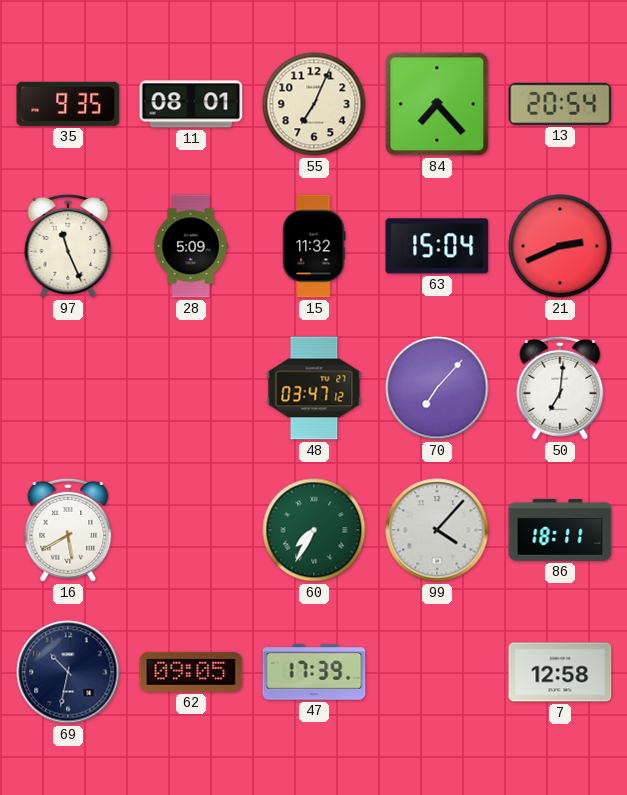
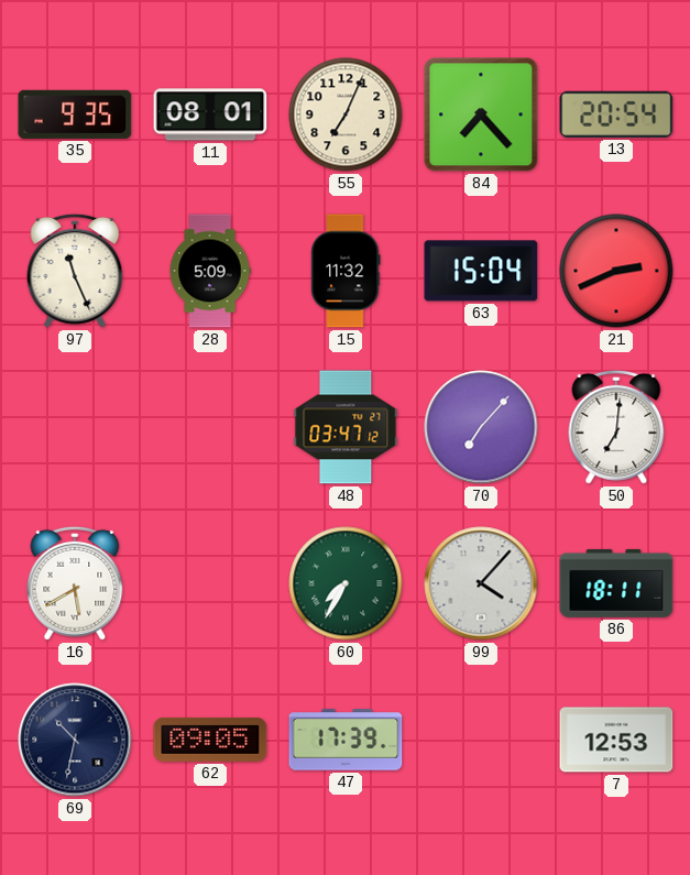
7: 12:58 -> 12:53 (616, 740)
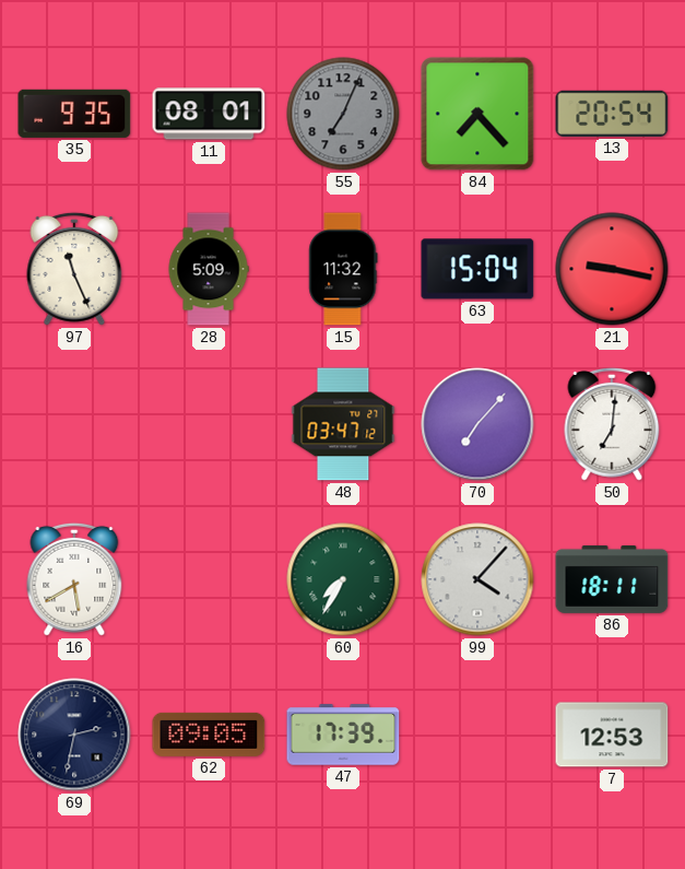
55 dial: cream -> grey (343, 114)
21: 2:41 -> 9:17 (612, 269)
69: 10:32 -> 2:32 (74, 735)
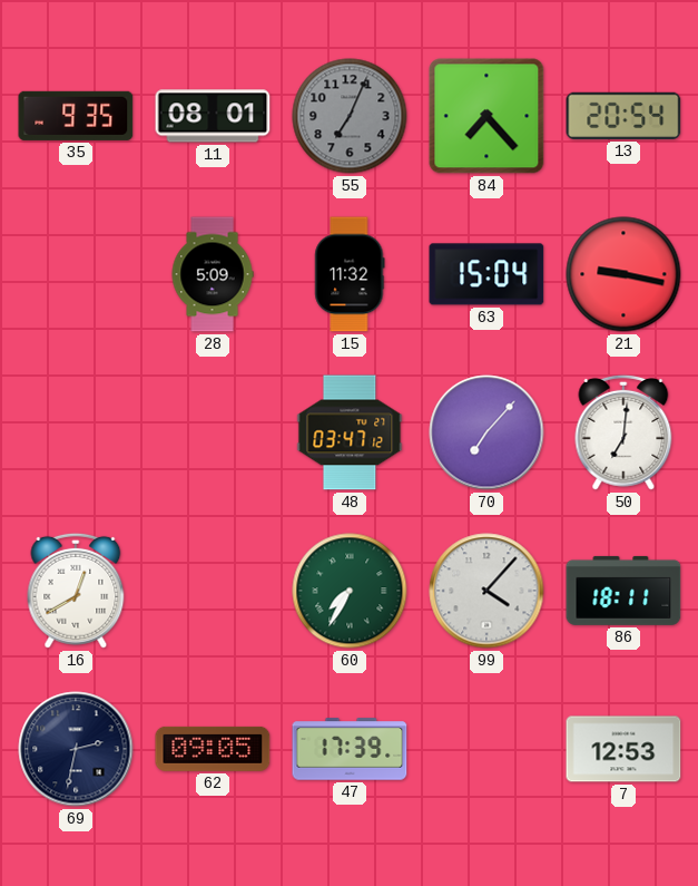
97: 11:26 -> none (74, 269)
16: 5:40 -> 12:40 (76, 591)
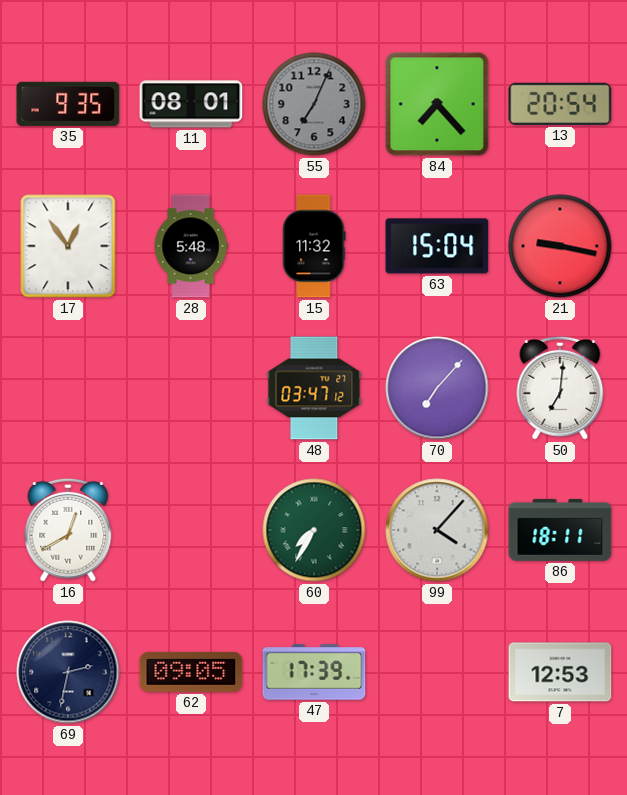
17: none -> 12:54 (68, 246)
28: 5:09 -> 5:48 (191, 246)
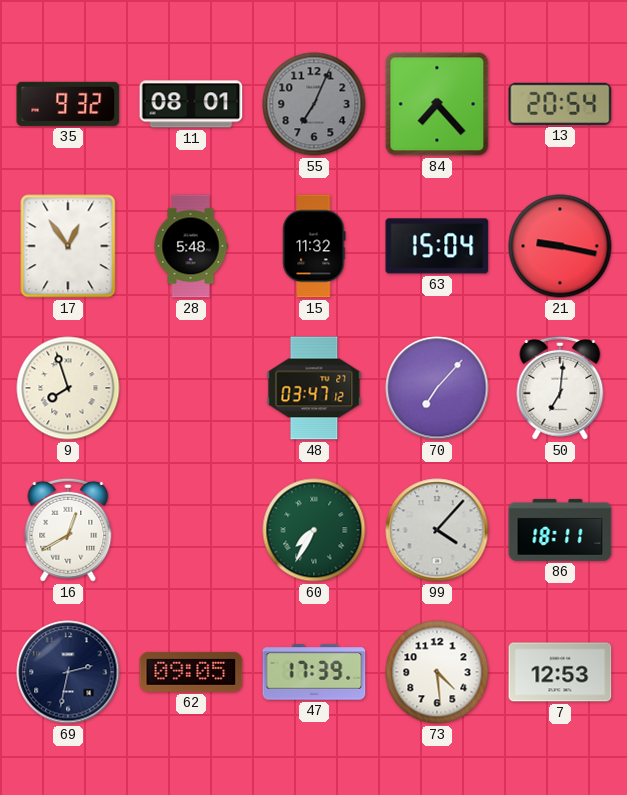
35: 9:35 -> 9:32 (68, 104)
9: none -> 7:57 (68, 388)
73: none -> 4:29 (437, 672)
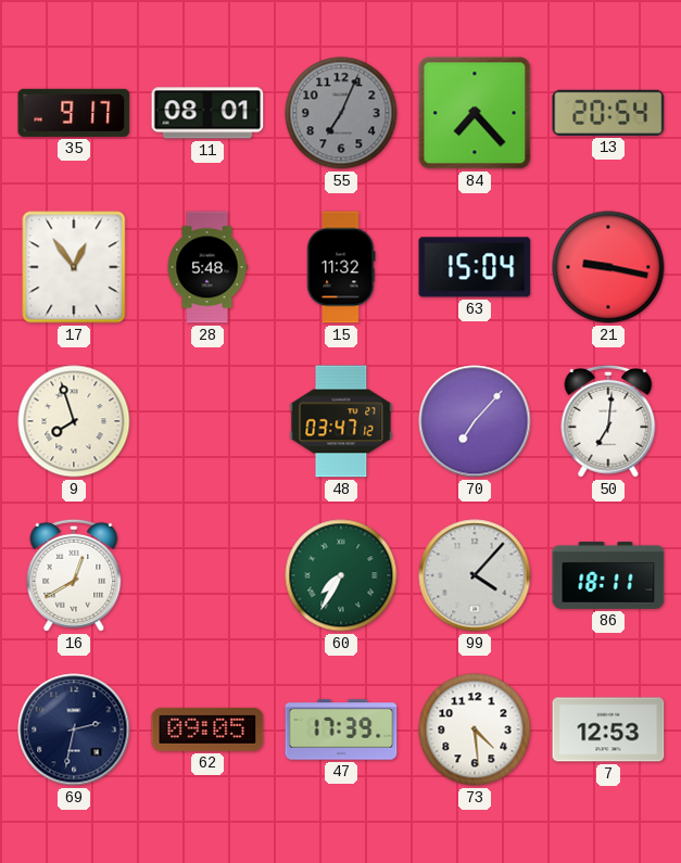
35: 9:32 -> 9:17 (74, 113)
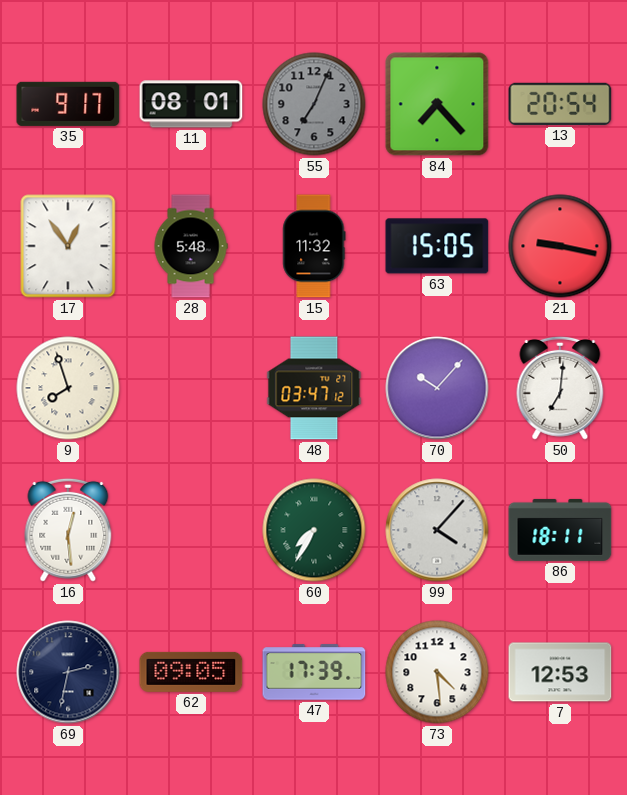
63: 15:04 -> 15:05 (437, 246)
70: 7:07 -> 10:07 (437, 388)
16: 12:40 -> 12:29 (68, 530)
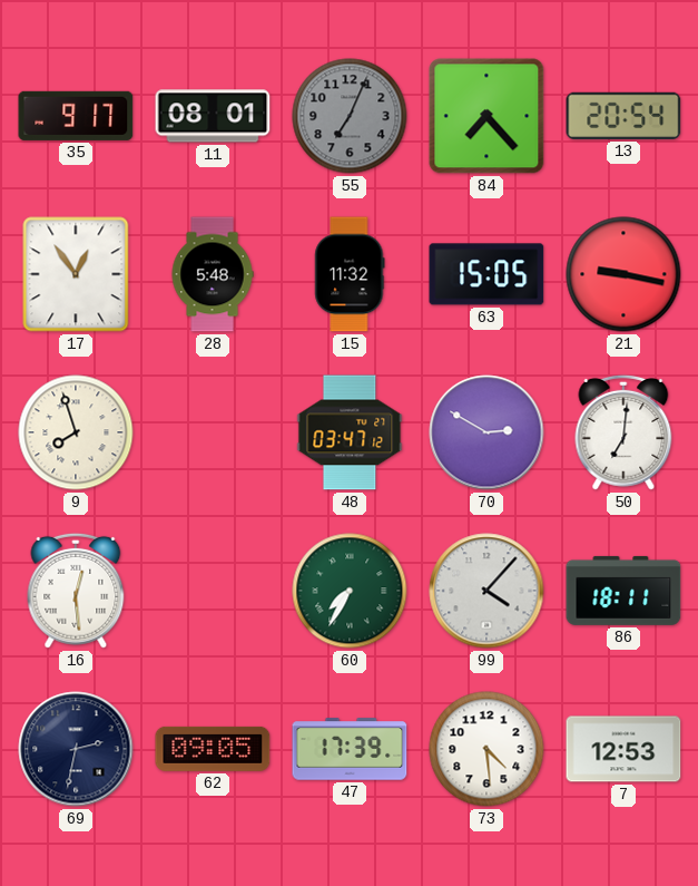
70: 10:07 -> 2:50 (486, 432)
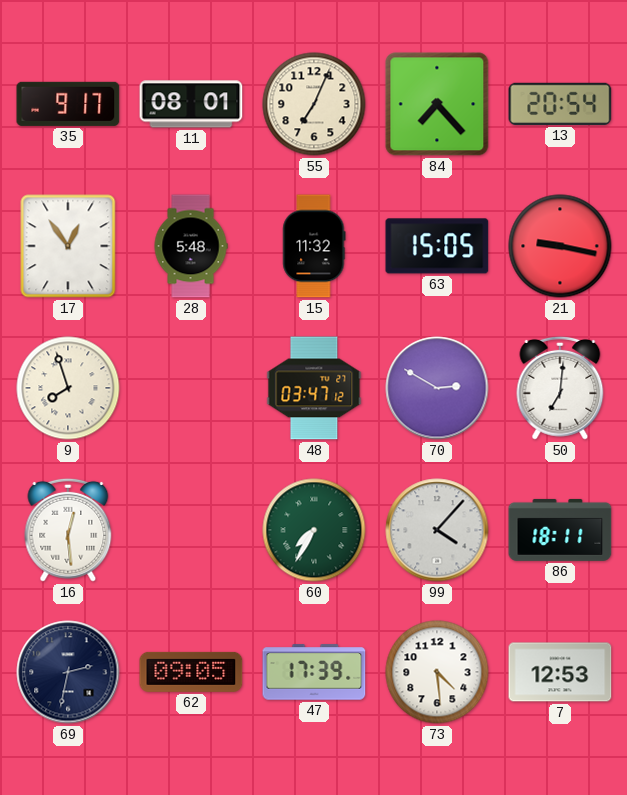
55 dial: grey -> cream (314, 104)
